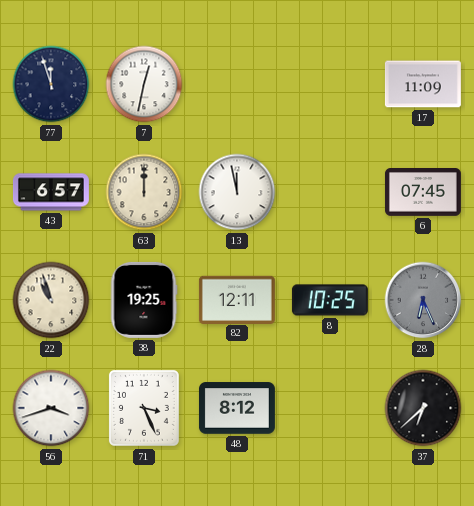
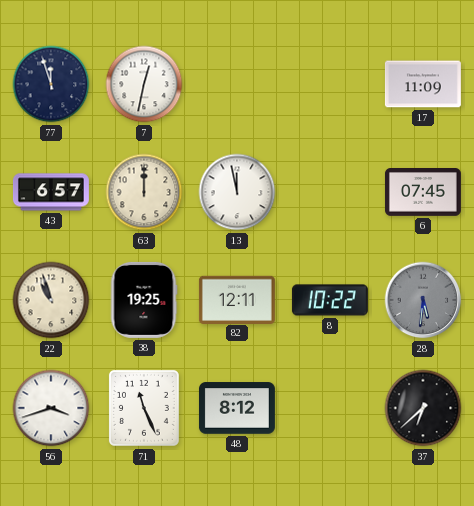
8: 10:25 -> 10:22 (330, 300)
28: 6:26 -> 5:31 (423, 300)
71: 3:26 -> 11:26 (144, 408)
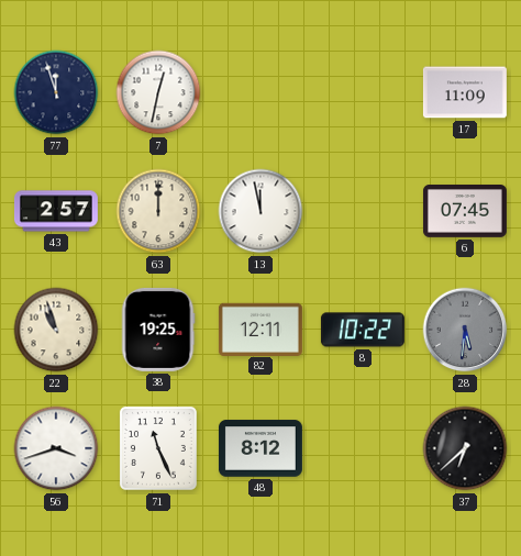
43: 6:57 -> 2:57 (56, 211)
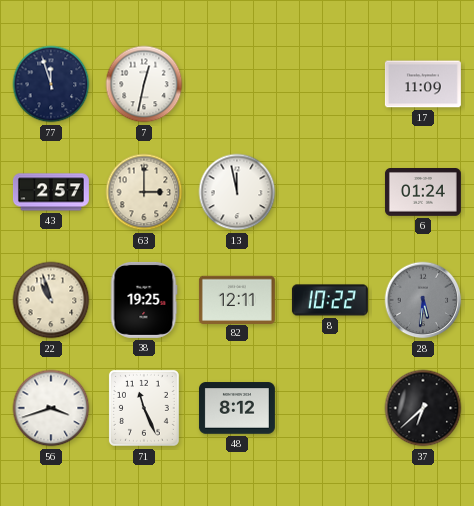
63: 12:00 -> 3:00 (144, 192)
6: 07:45 -> 01:24 (423, 193)
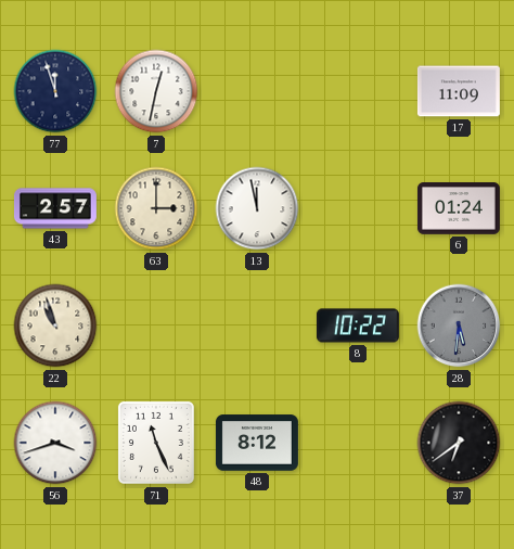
38: 19:25 -> none (144, 300)
82: 12:11 -> none (237, 299)
37: 6:38 -> 6:39 (459, 443)
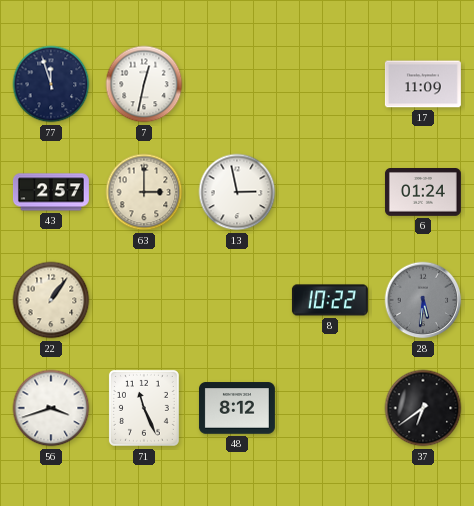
13: 11:58 -> 2:58 (237, 192)
22: 10:57 -> 1:06 (51, 300)
